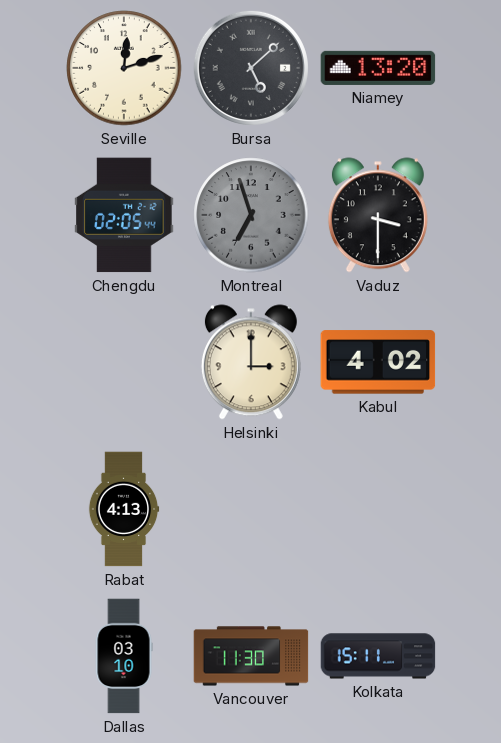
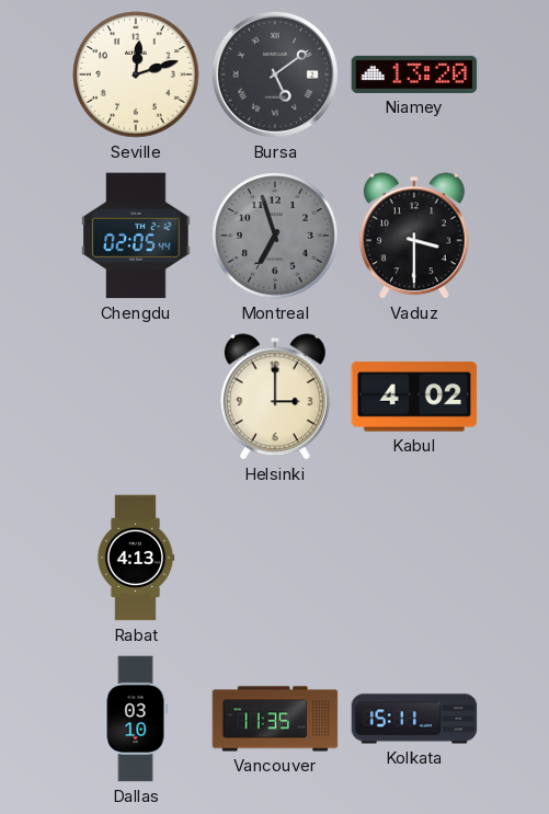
Bursa: 5:08 -> 5:09 (275, 74)
Vancouver: 11:30 -> 11:35 (275, 719)
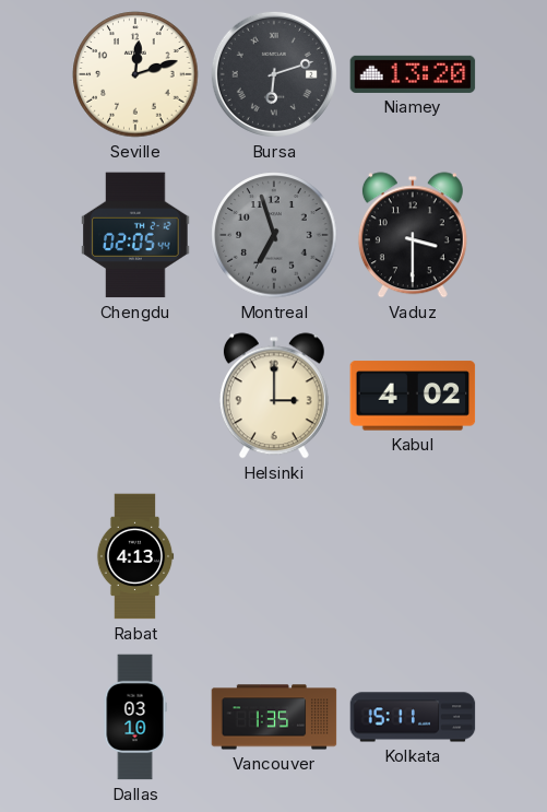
Bursa: 5:09 -> 6:12 (274, 74)
Vancouver: 11:35 -> 1:35 (274, 717)
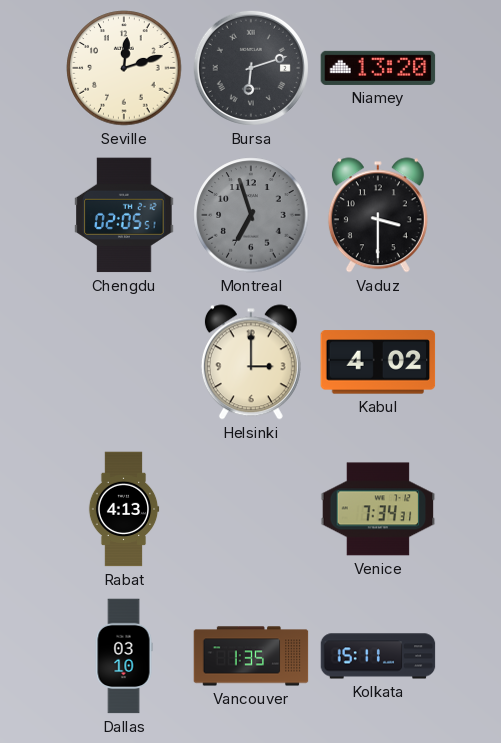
Chengdu: 02:05:44 -> 02:05:51 (124, 215)
Venice: none -> 7:34 (378, 509)
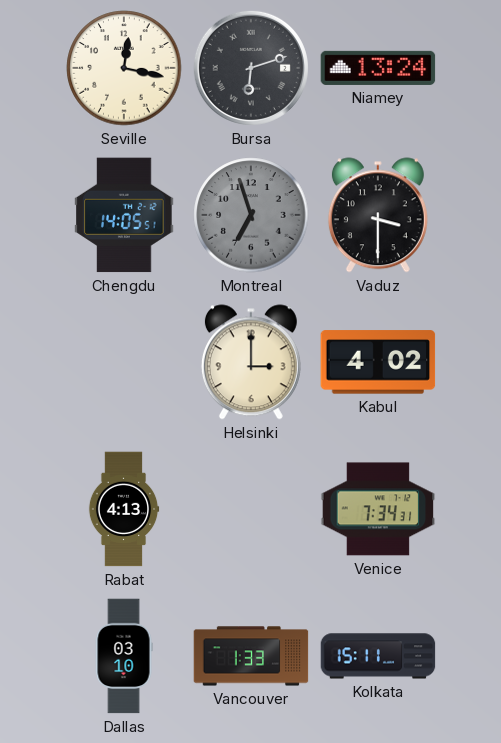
Seville: 12:12 -> 12:17 (124, 68)
Niamey: 13:20 -> 13:24 (378, 68)
Chengdu: 02:05 -> 14:05 (124, 215)
Vancouver: 1:35 -> 1:33 (251, 656)
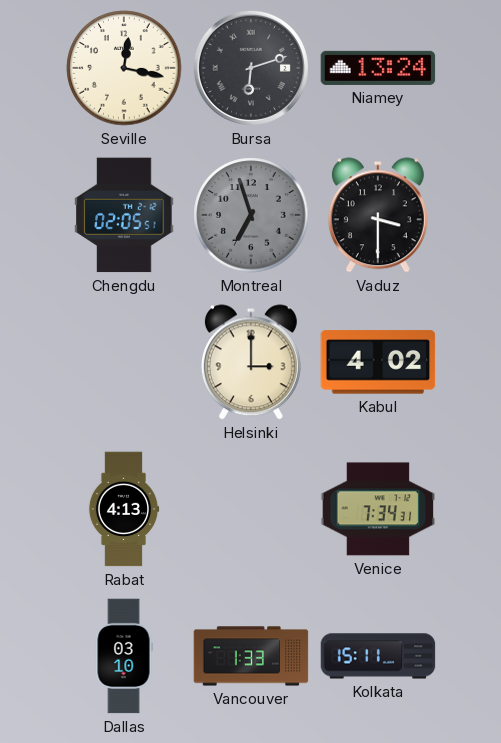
Chengdu: 14:05 -> 02:05 (124, 215)
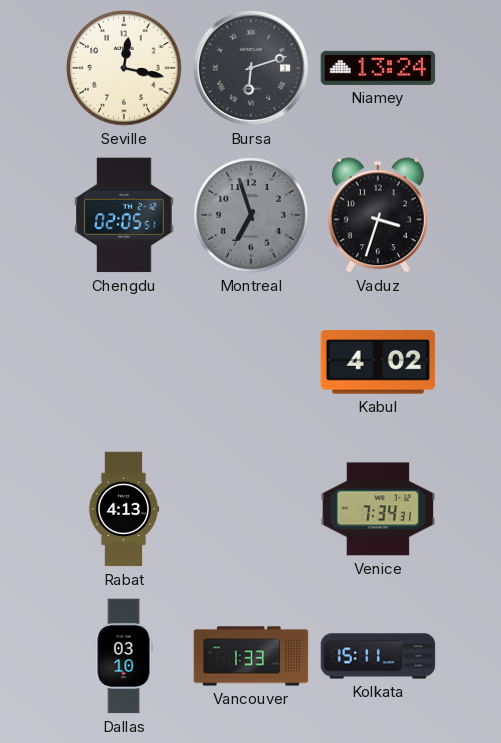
Vaduz: 3:30 -> 3:33 (378, 215)
Helsinki: 3:00 -> none (251, 362)
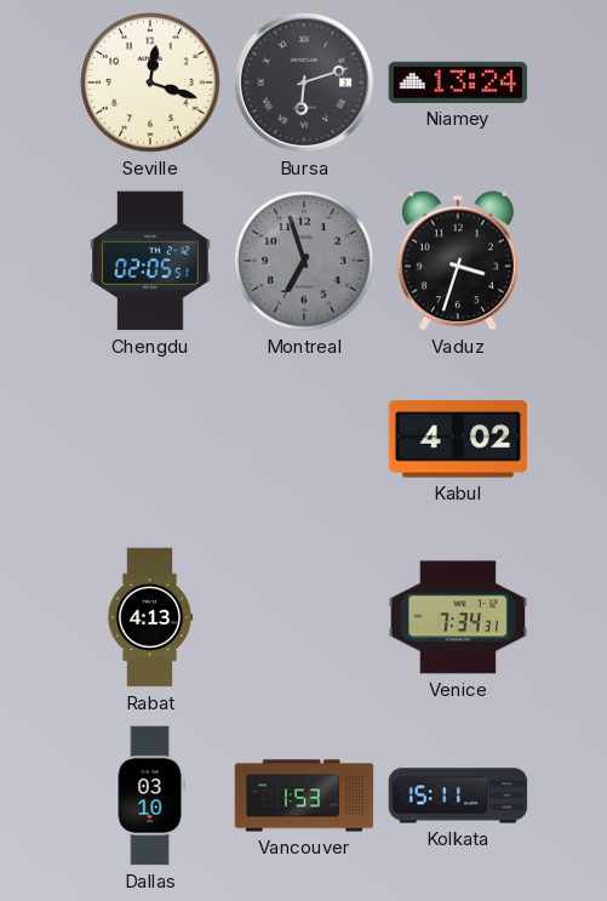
Seville: 12:17 -> 12:18 (150, 82)
Vancouver: 1:33 -> 1:53 (304, 795)
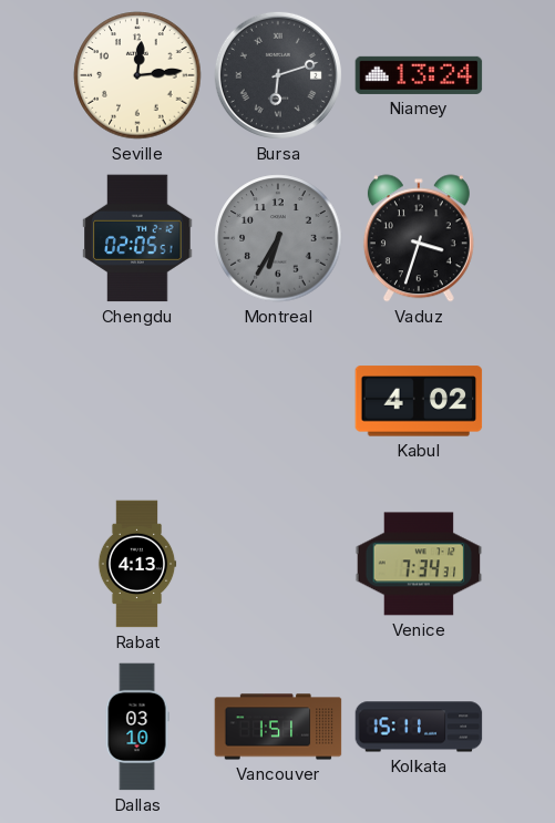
Seville: 12:18 -> 12:14 (137, 75)
Montreal: 6:57 -> 6:35 (278, 238)
Vancouver: 1:53 -> 1:51 (278, 727)
